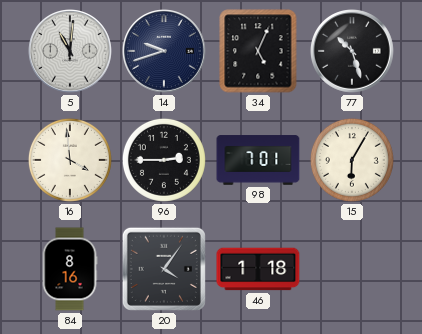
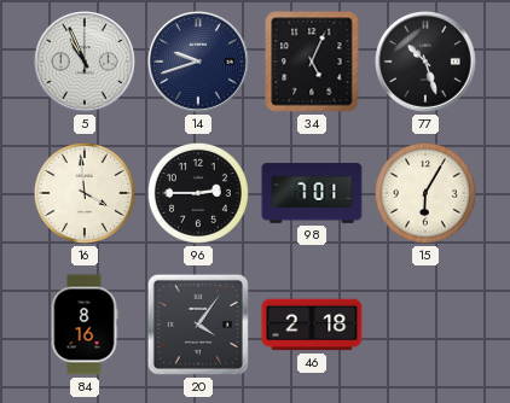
5: 11:01 -> 10:56 (86, 63)
46: 1:18 -> 2:18 (312, 325)
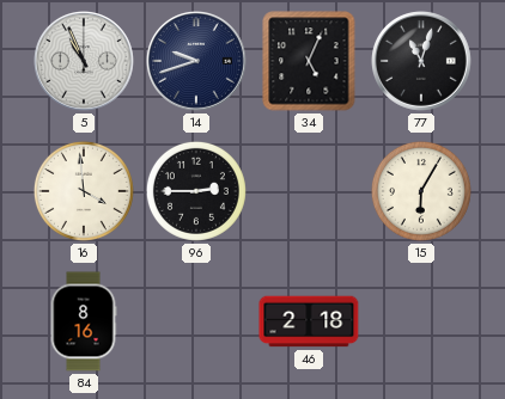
77: 10:27 -> 11:03 (422, 62)
98: 7:01 -> none (312, 193)
20: 4:06 -> none (198, 325)
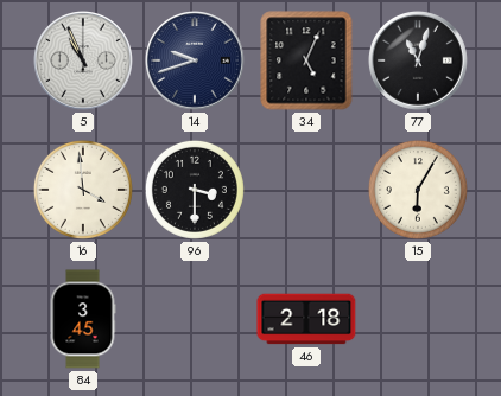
96: 2:45 -> 3:30 (195, 190)
84: 8:16 -> 3:45 (83, 319)
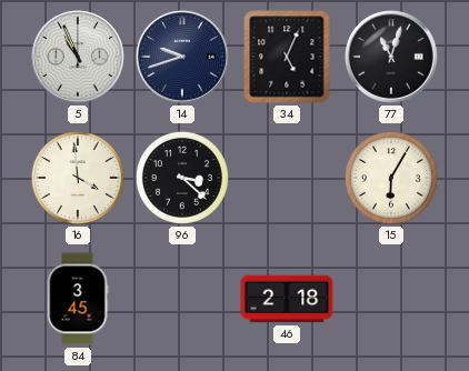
96: 3:30 -> 3:22 (182, 178)
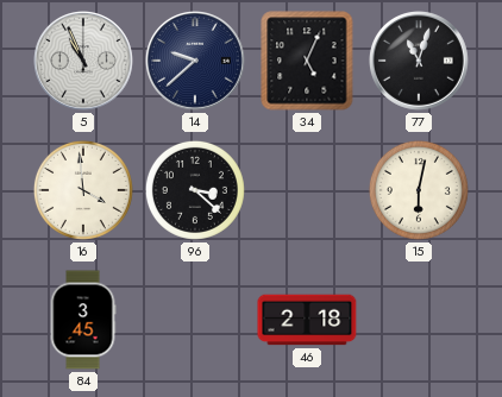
14: 9:42 -> 9:38 (196, 62)
15: 6:05 -> 6:02 (419, 190)
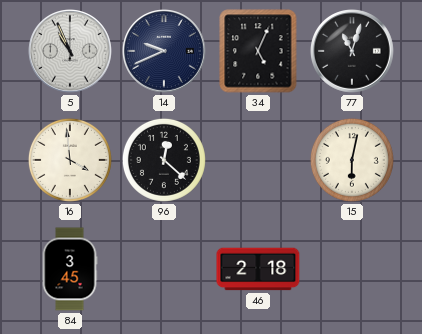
14: 9:38 -> 9:41 (165, 52)
96: 3:22 -> 12:22 (164, 160)
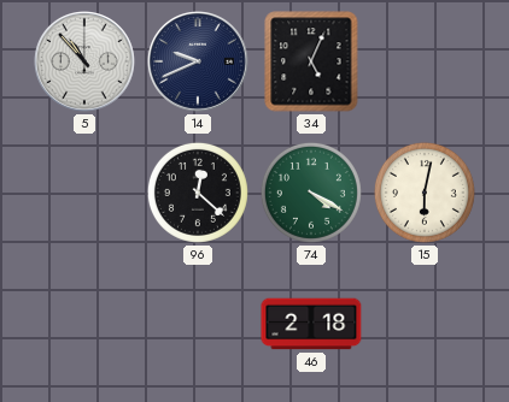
5: 10:56 -> 10:53 (86, 63)
77: 11:03 -> none (353, 52)
16: 3:59 -> none (70, 160)
74: none -> 4:20 (311, 193)
84: 3:45 -> none (70, 269)
